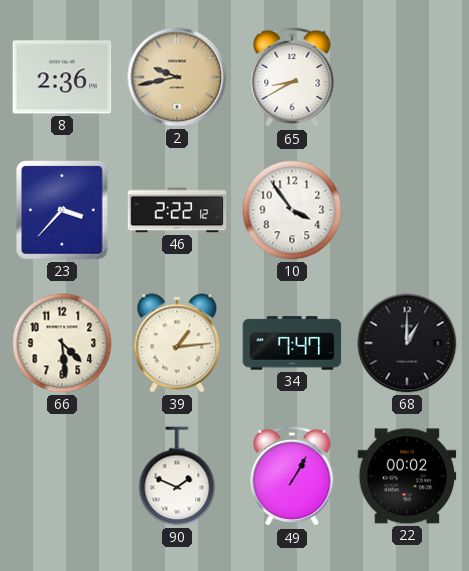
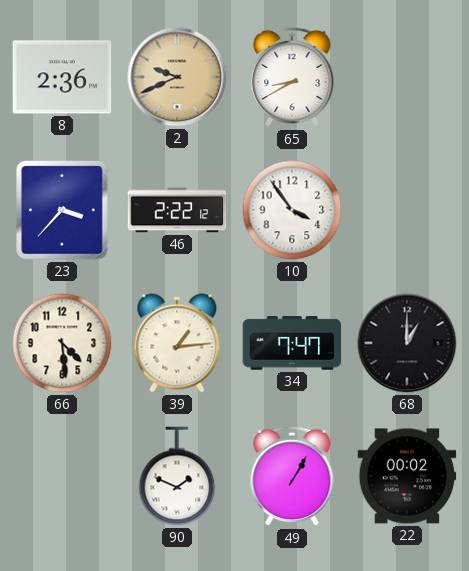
2: 9:43 -> 9:41 (177, 77)
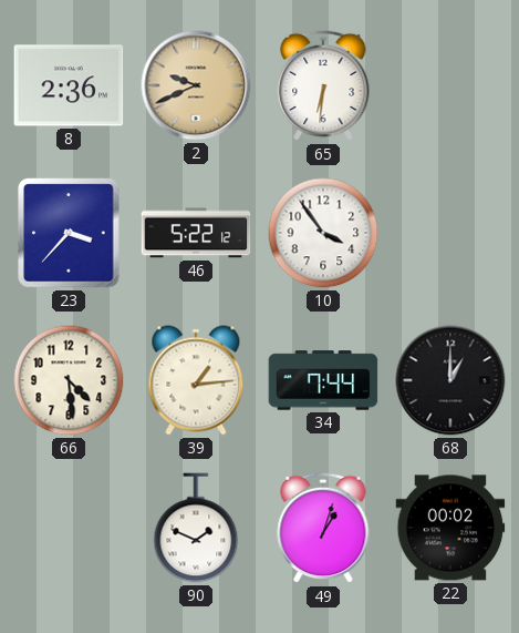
65: 8:40 -> 6:31 (323, 85)
46: 2:22 -> 5:22 (196, 233)
34: 7:47 -> 7:44 (323, 380)
49: 1:05 -> 1:03 (323, 528)
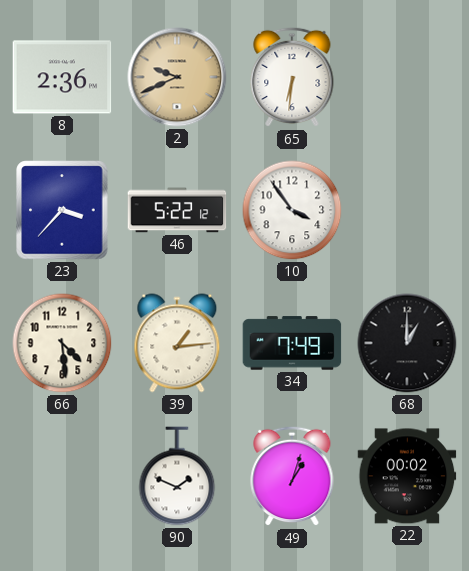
34: 7:44 -> 7:49 (292, 343)
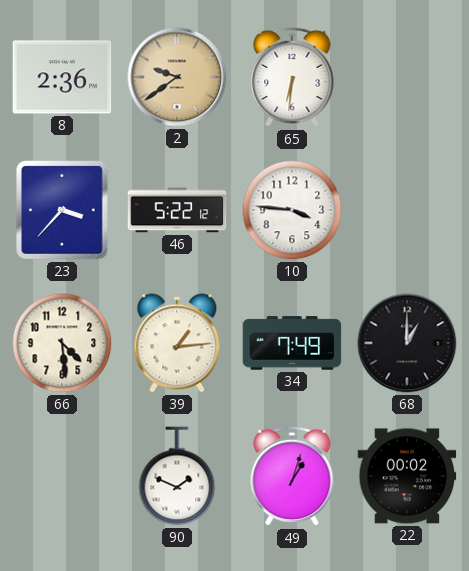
2: 9:41 -> 9:39 (177, 77)
10: 3:54 -> 3:46 (292, 210)
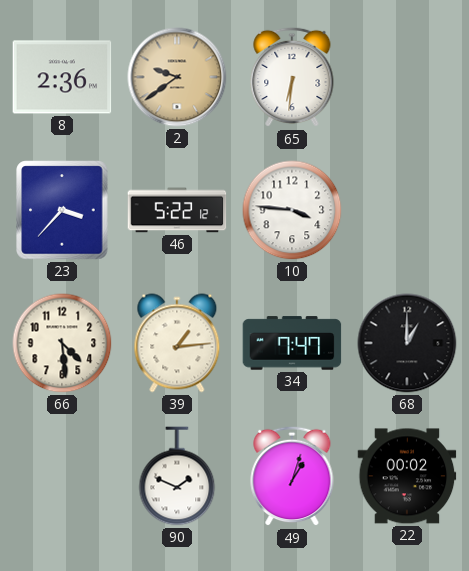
34: 7:49 -> 7:47 (292, 343)
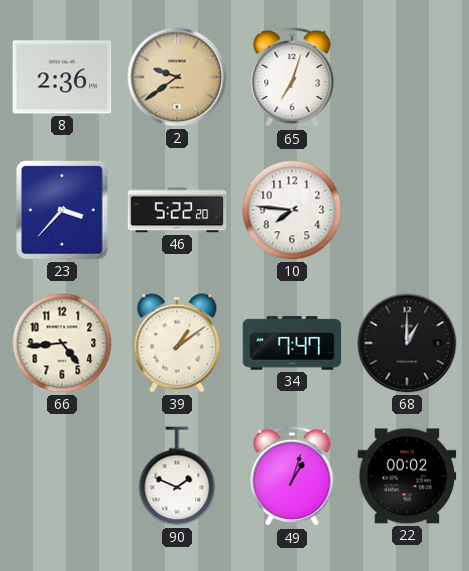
65: 6:31 -> 7:03 (292, 77)
46: 5:22:12 -> 5:22:20 (177, 210)
10: 3:46 -> 7:46 (292, 210)
66: 4:29 -> 4:44 (62, 343)
39: 1:14 -> 1:09 (177, 343)
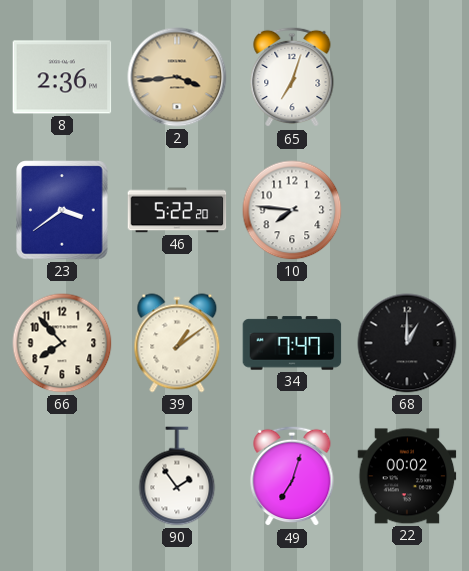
2: 9:39 -> 3:44 (177, 77)
23: 3:37 -> 3:39 (62, 210)
66: 4:44 -> 7:53 (62, 343)
90: 1:49 -> 1:54 (177, 476)
49: 1:03 -> 7:03 (292, 476)
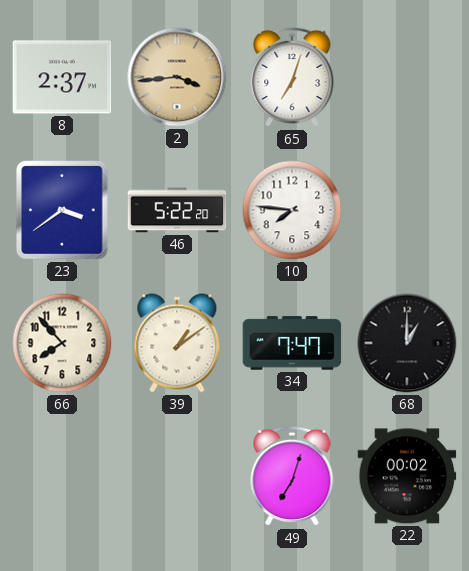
8: 2:36 -> 2:37 (62, 77)
90: 1:54 -> none (177, 476)
